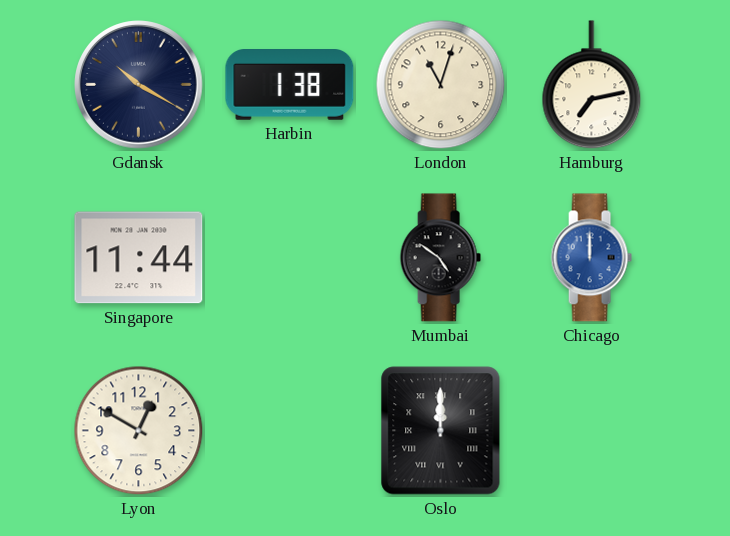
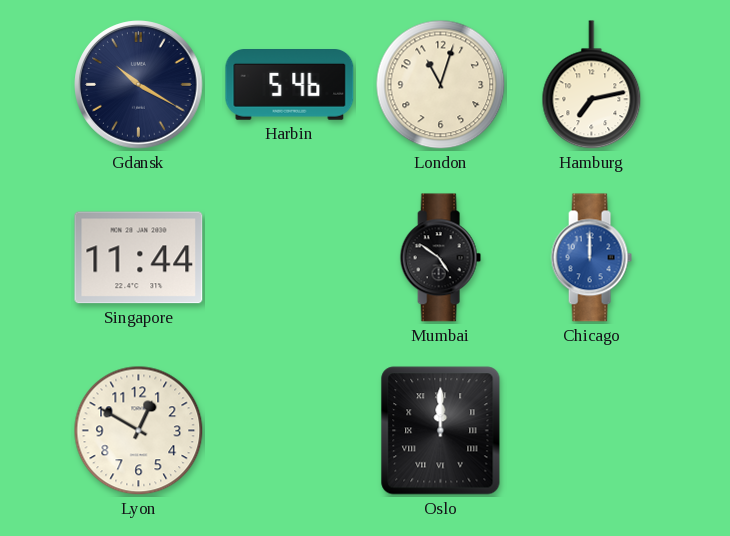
Harbin: 1:38 -> 5:46 (290, 85)
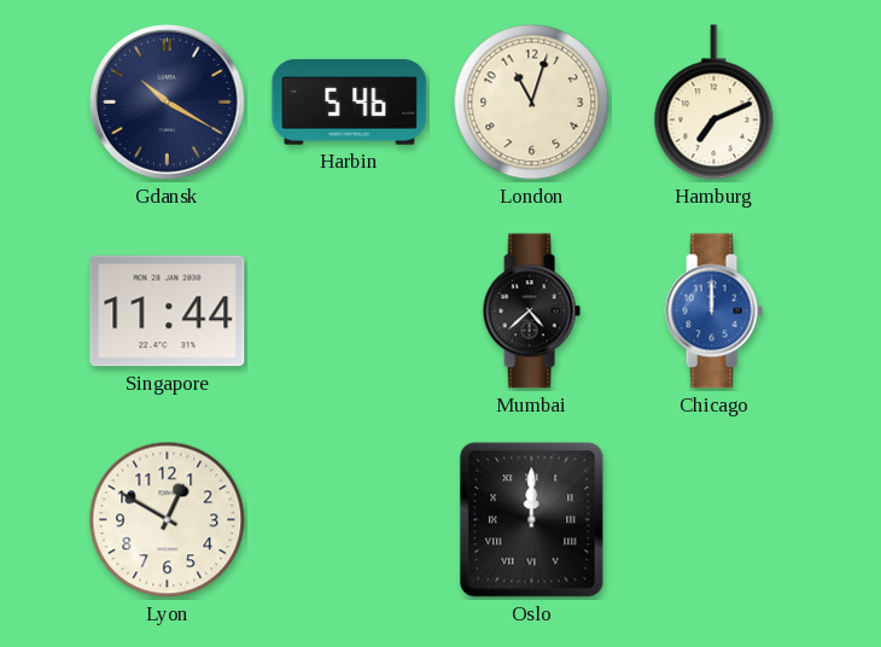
Hamburg: 7:13 -> 7:11 (714, 103)
Mumbai: 4:51 -> 4:38 (531, 311)
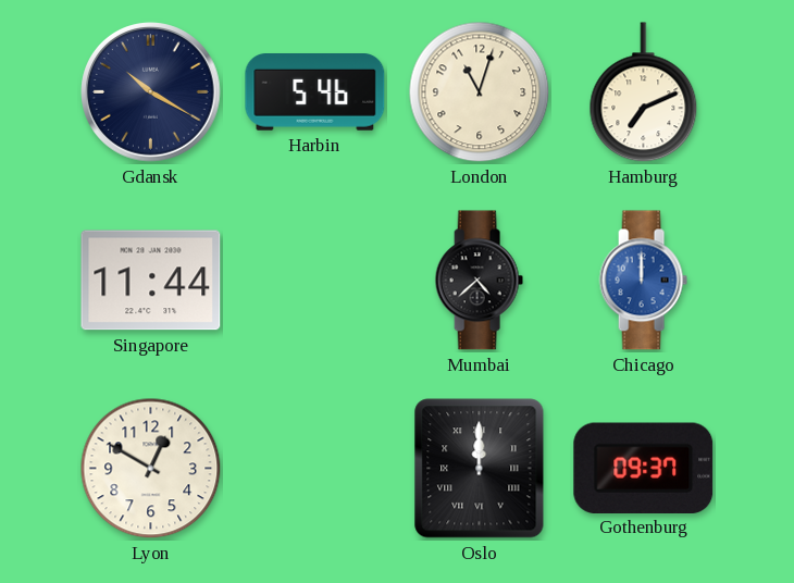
Gothenburg: none -> 09:37 (644, 468)
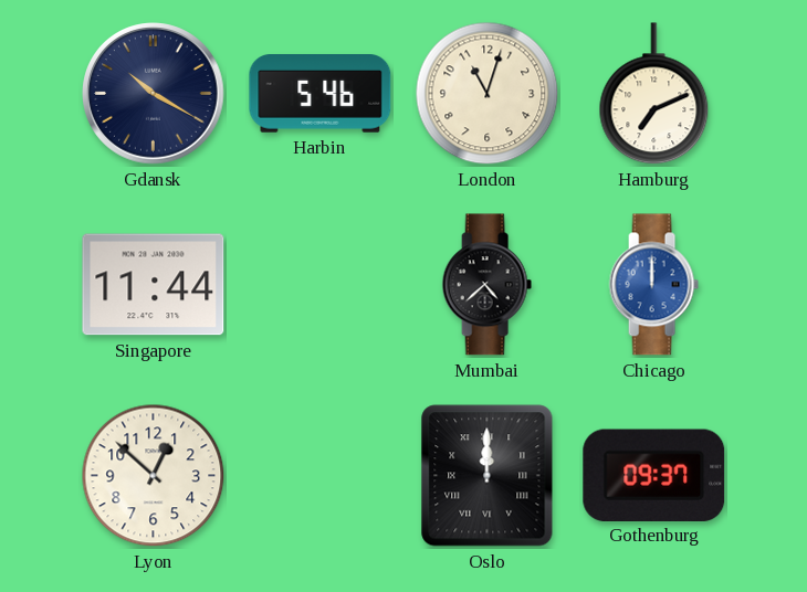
Lyon: 12:50 -> 12:52 (154, 476)
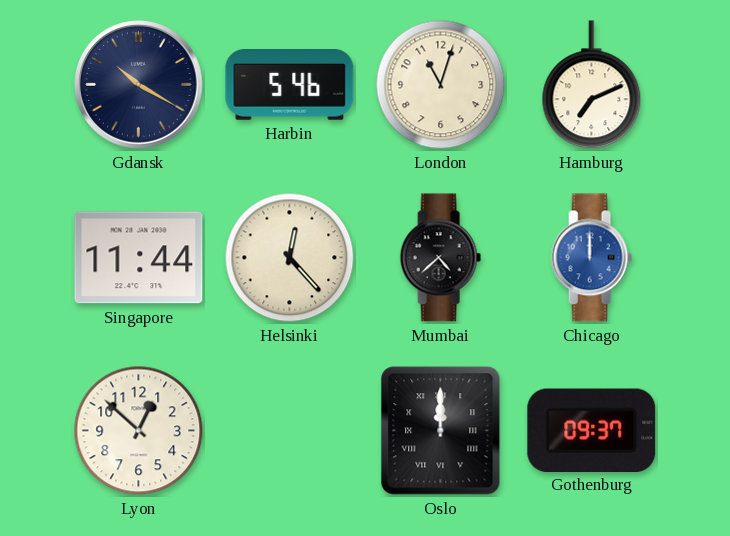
Helsinki: none -> 12:23 (290, 258)
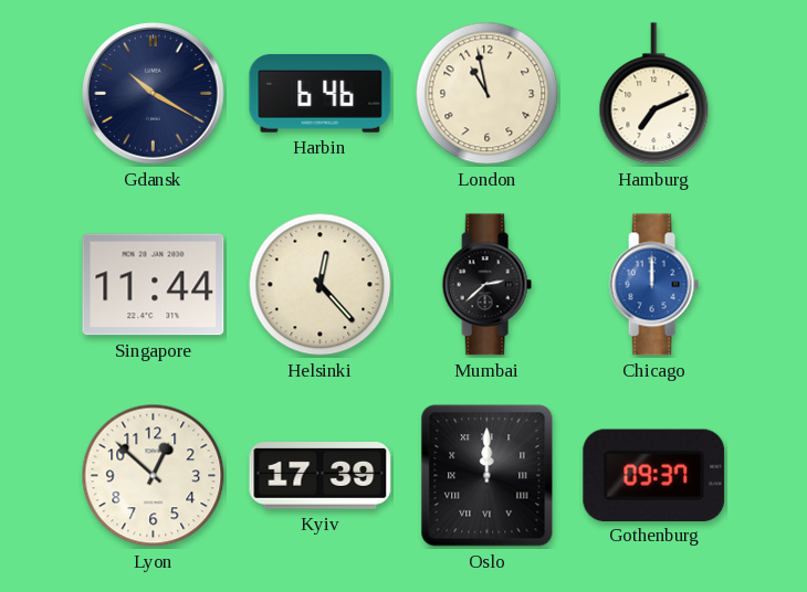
Harbin: 5:46 -> 6:46 (321, 94)
London: 11:03 -> 10:58 (488, 94)
Mumbai: 4:38 -> 2:38 (486, 285)
Kyiv: none -> 17:39 (321, 476)
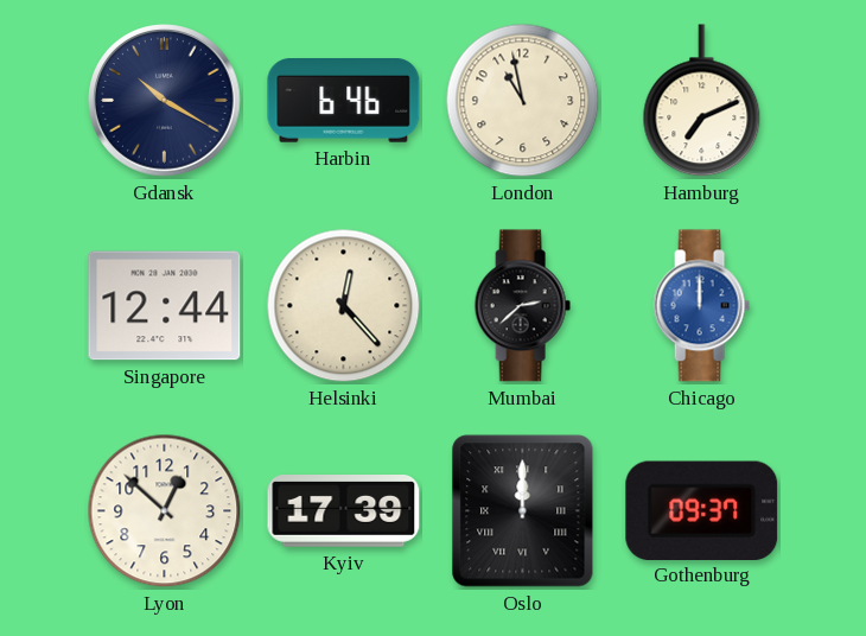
Singapore: 11:44 -> 12:44 (165, 306)
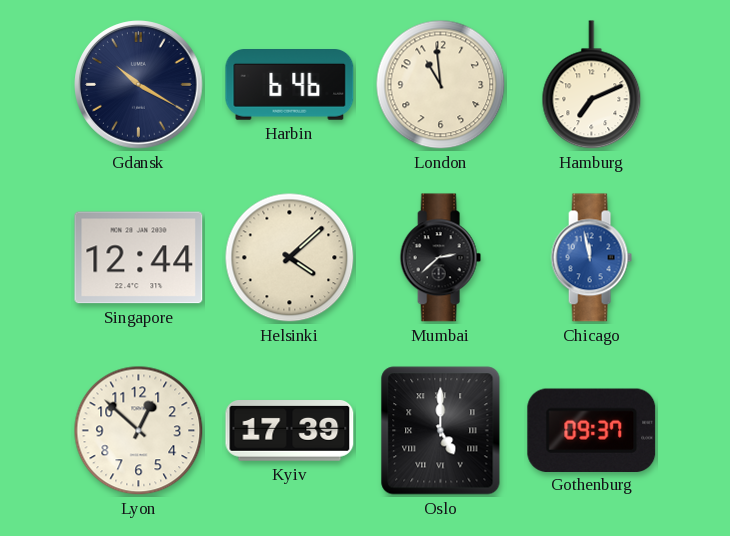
London: 10:58 -> 10:59 (441, 85)
Helsinki: 12:23 -> 4:08 (290, 258)
Chicago: 12:00 -> 11:58 (591, 258)
Oslo: 12:00 -> 5:00 (441, 431)
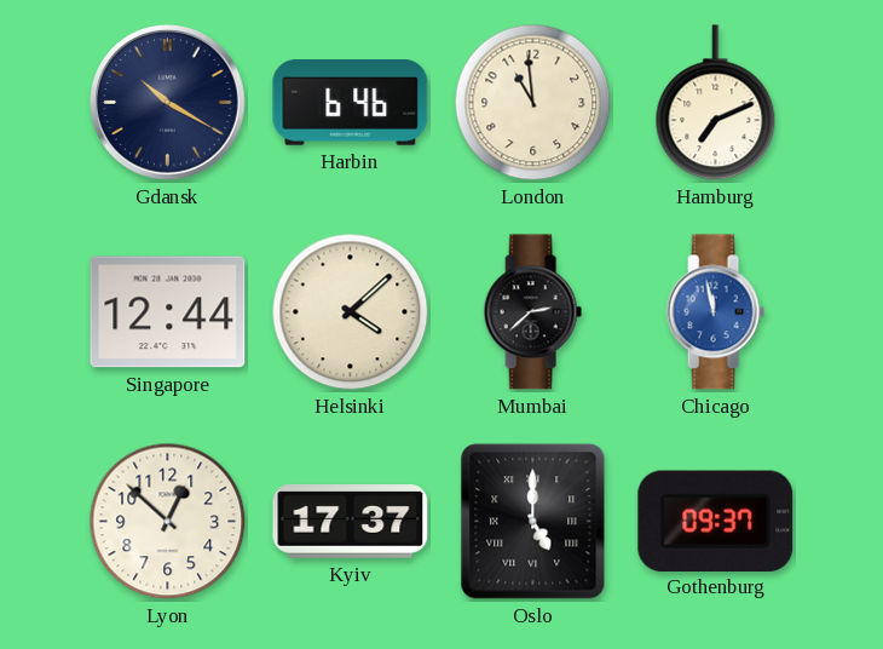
Kyiv: 17:39 -> 17:37 (351, 522)
